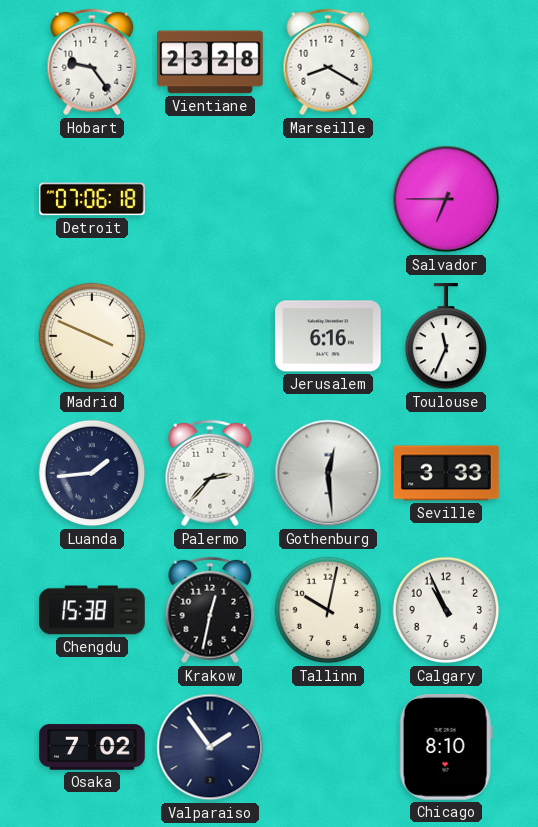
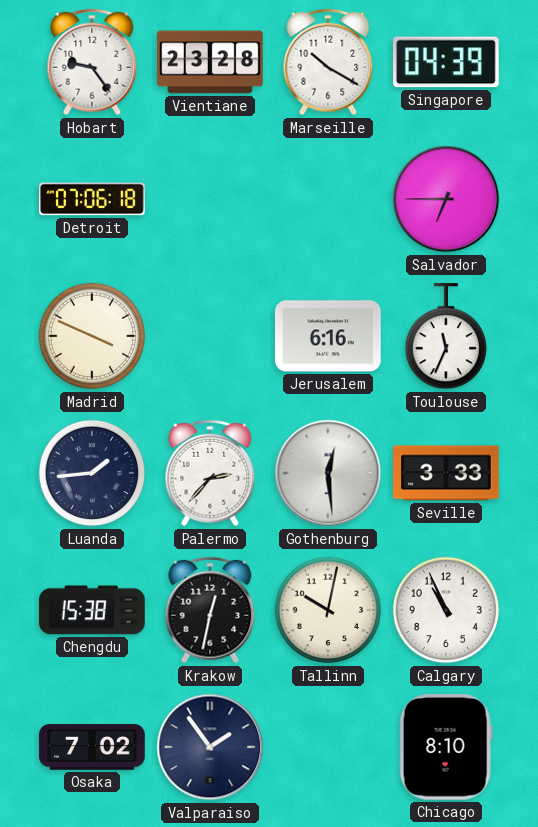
Marseille: 8:20 -> 10:20 (328, 62)
Singapore: none -> 04:39 (447, 62)
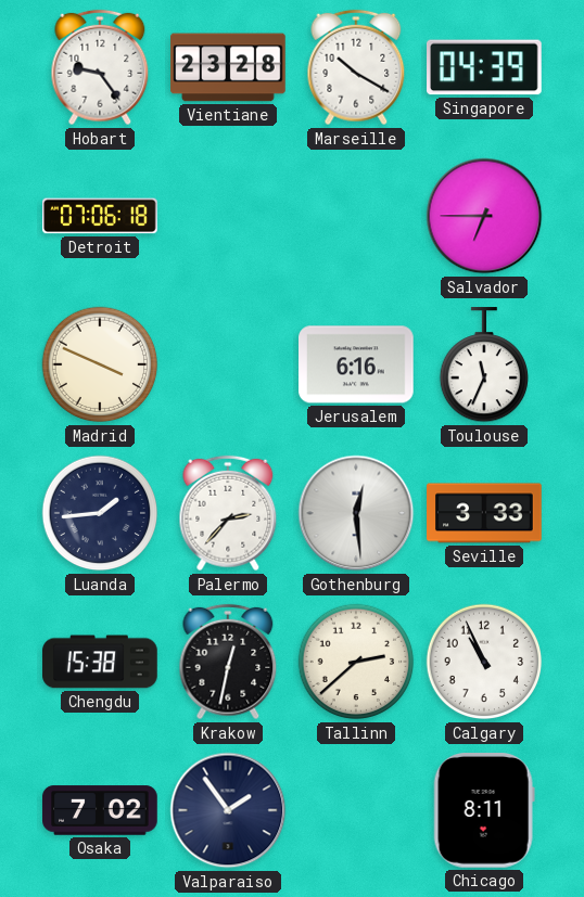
Tallinn: 10:02 -> 2:38 (356, 662)
Chicago: 8:10 -> 8:11 (484, 811)
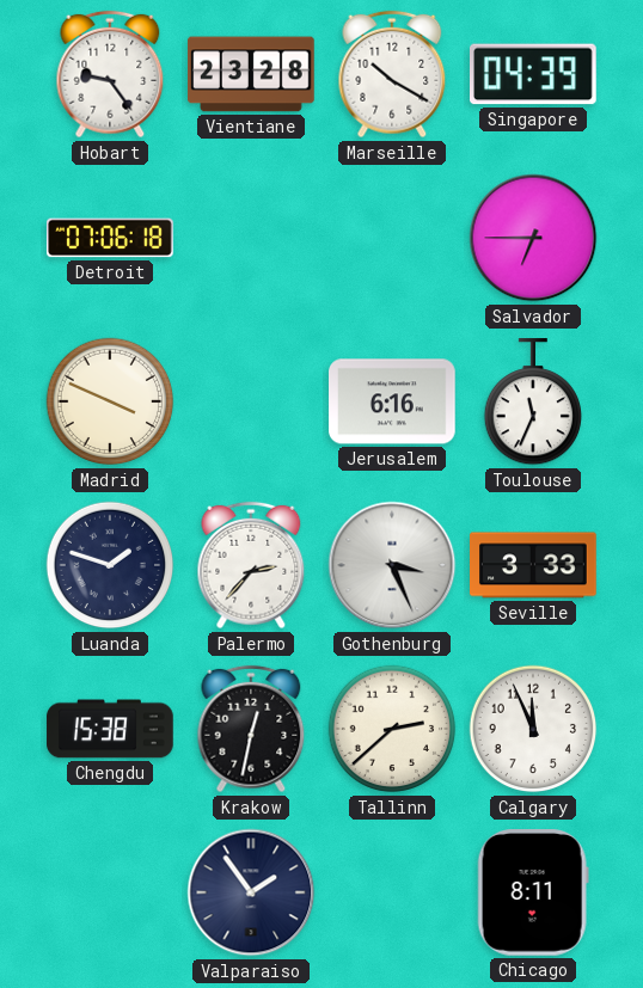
Luanda: 1:44 -> 1:48 (110, 565)
Gothenburg: 12:29 -> 3:26 (392, 565)
Calgary: 10:56 -> 11:56 (533, 729)
Osaka: 7:02 -> none (100, 810)
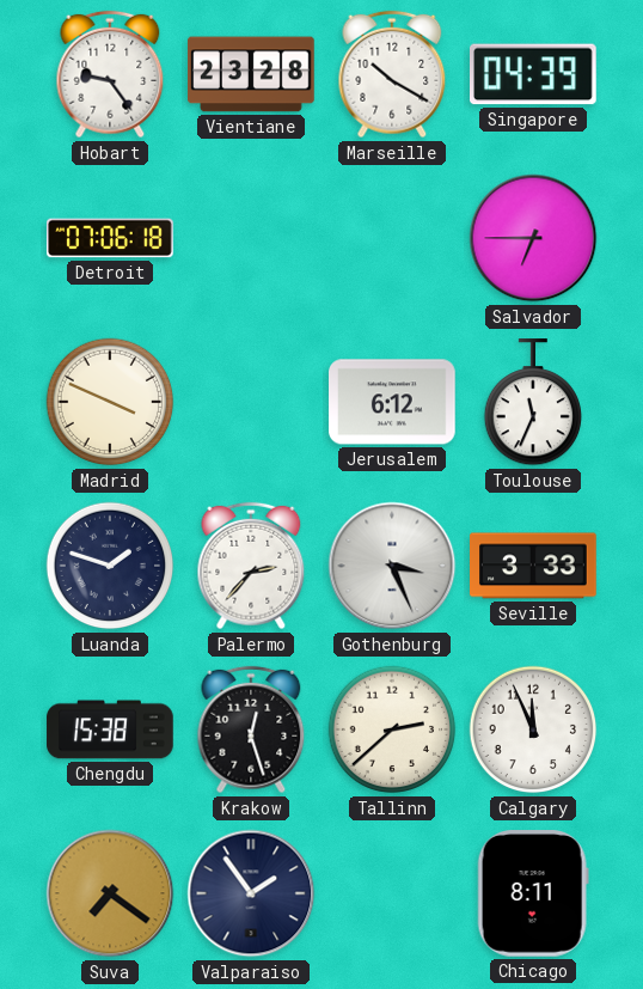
Jerusalem: 6:16 -> 6:12 (393, 402)
Krakow: 12:32 -> 12:27 (251, 729)
Suva: none -> 7:21 (110, 893)
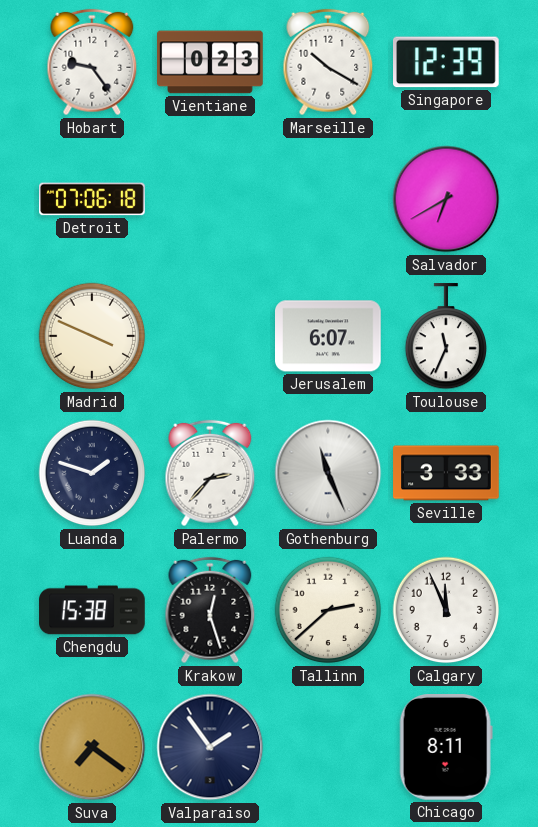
Vientiane: 23:28 -> 0:23 (210, 62)
Singapore: 04:39 -> 12:39 (447, 62)
Salvador: 6:45 -> 6:40 (446, 199)
Jerusalem: 6:12 -> 6:07 (329, 336)
Gothenburg: 3:26 -> 11:26 (328, 473)
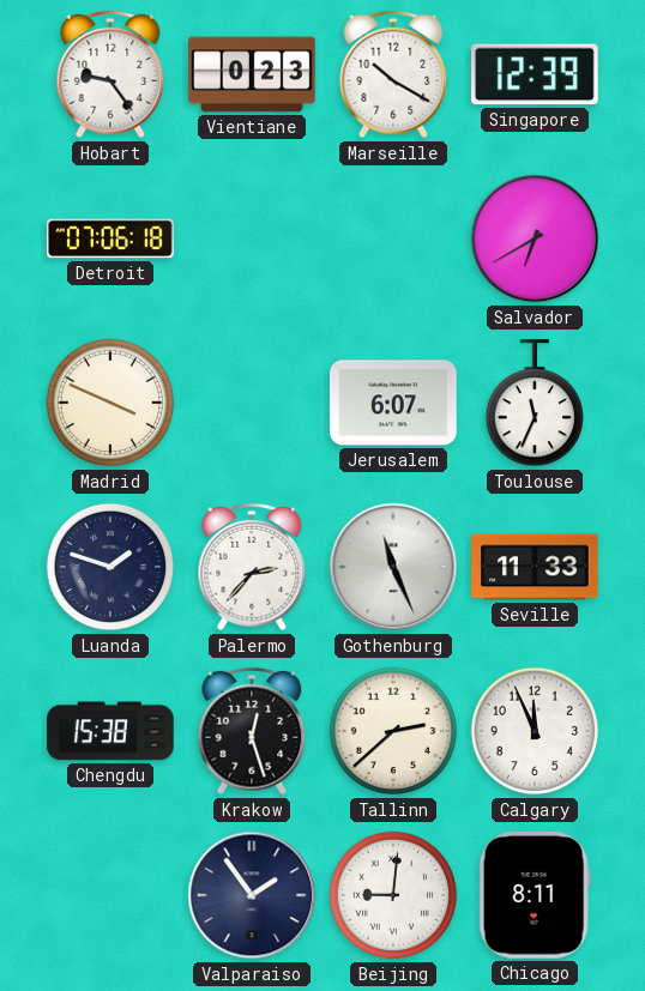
Seville: 3:33 -> 11:33 (535, 567)
Suva: 7:21 -> none (92, 747)
Beijing: none -> 9:01 (393, 895)
